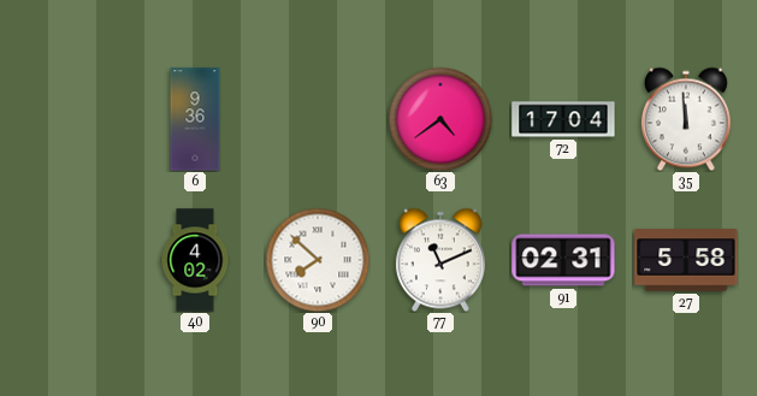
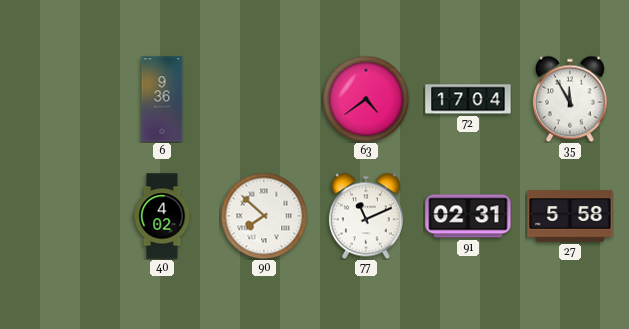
35: 11:59 -> 11:55 (570, 99)
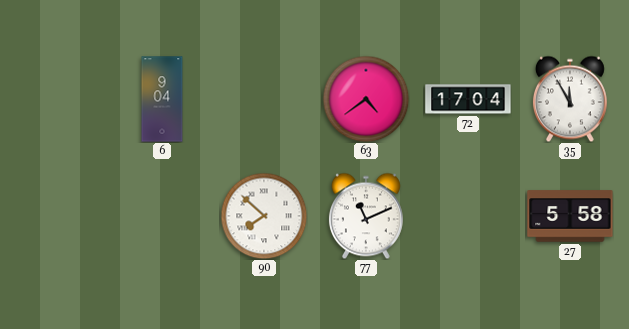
6: 9:36 -> 9:04 (162, 99)
40: 4:02 -> none (162, 216)
91: 02:31 -> none (468, 216)
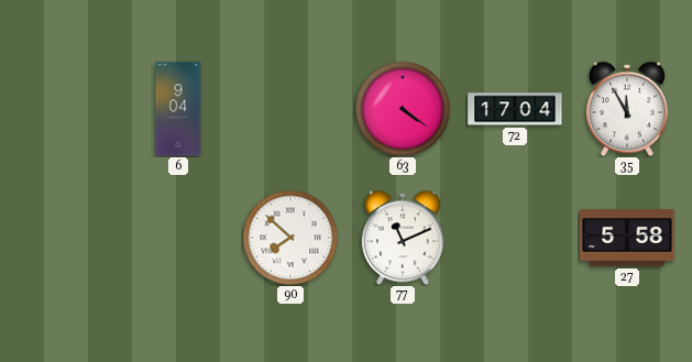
63: 4:39 -> 4:21 (403, 109)
